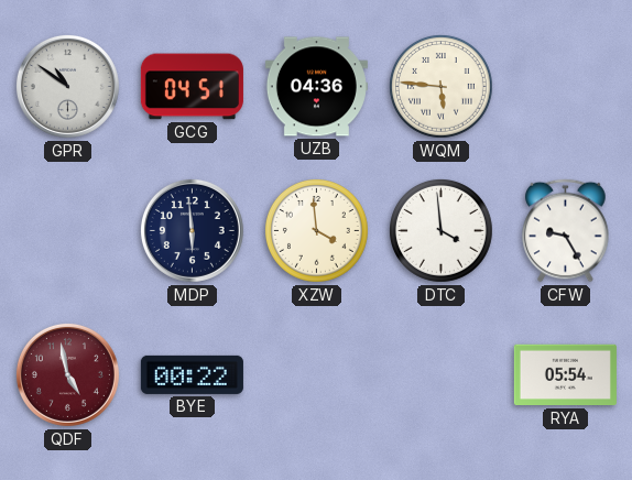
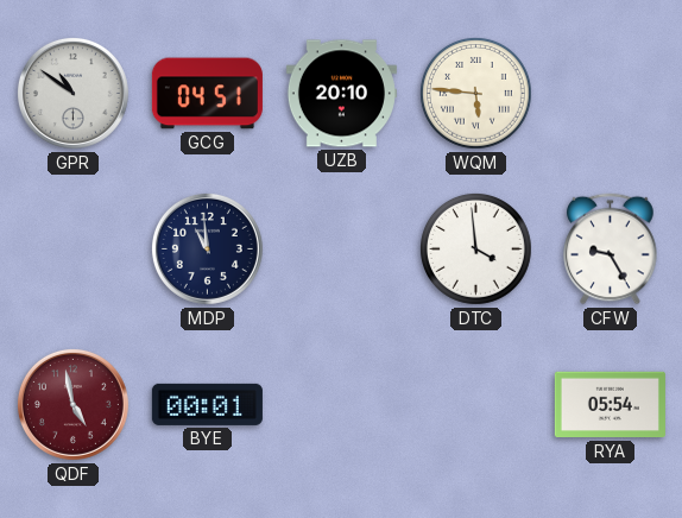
UZB: 04:36 -> 20:10 (341, 94)
MDP: 5:59 -> 10:59 (207, 248)
XZW: 3:59 -> none (316, 230)
BYE: 00:22 -> 00:01 (207, 404)
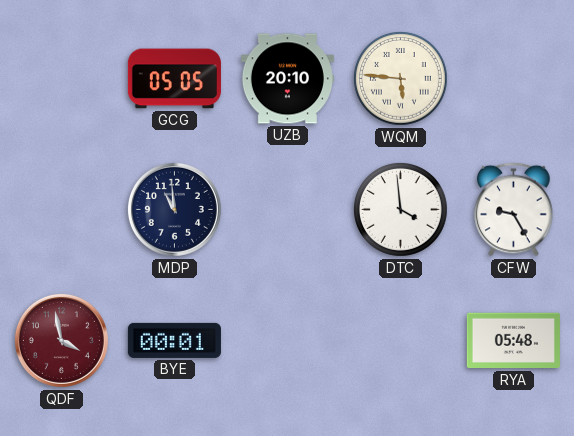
GPR: 10:51 -> none (72, 93)
GCG: 04:51 -> 05:05 (174, 79)
QDF: 4:58 -> 3:58 (61, 340)
RYA: 05:54 -> 05:48 (513, 341)
